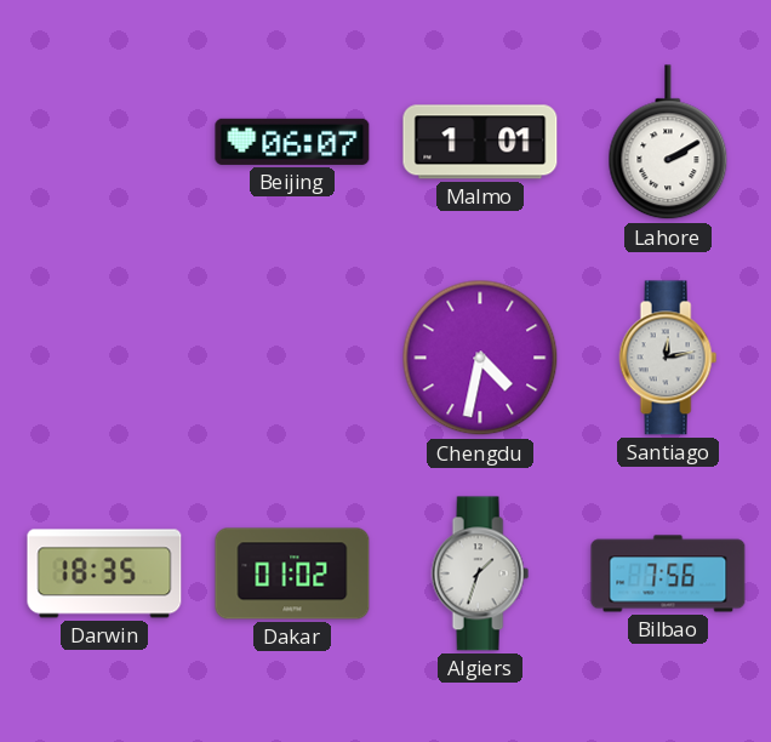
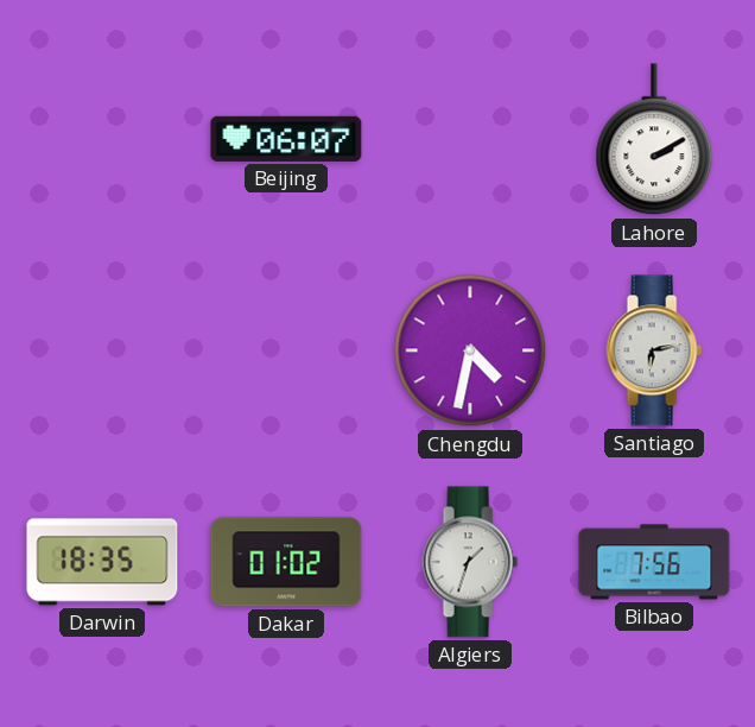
Malmo: 1:01 -> none (480, 142)
Santiago: 12:13 -> 6:13 (654, 350)
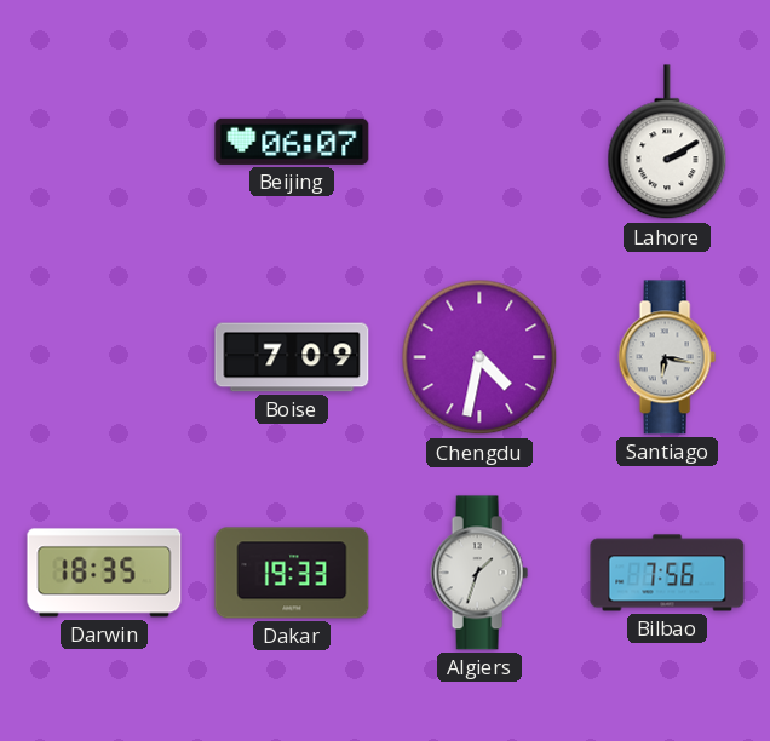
Boise: none -> 7:09 (292, 357)
Santiago: 6:13 -> 6:17 (667, 357)
Dakar: 01:02 -> 19:33 (292, 573)
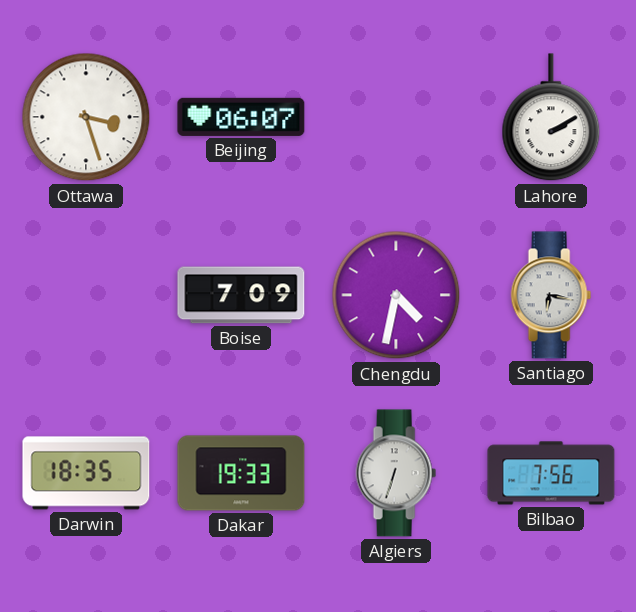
Ottawa: none -> 3:27 (86, 117)
Algiers: 1:33 -> 6:33 (396, 473)
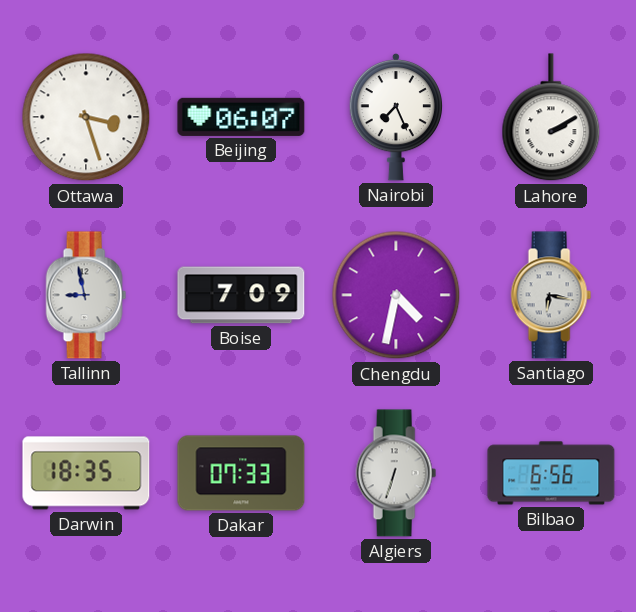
Nairobi: none -> 7:26 (396, 117)
Tallinn: none -> 8:58 (86, 295)
Dakar: 19:33 -> 07:33 (241, 473)
Bilbao: 7:56 -> 6:56 (551, 473)
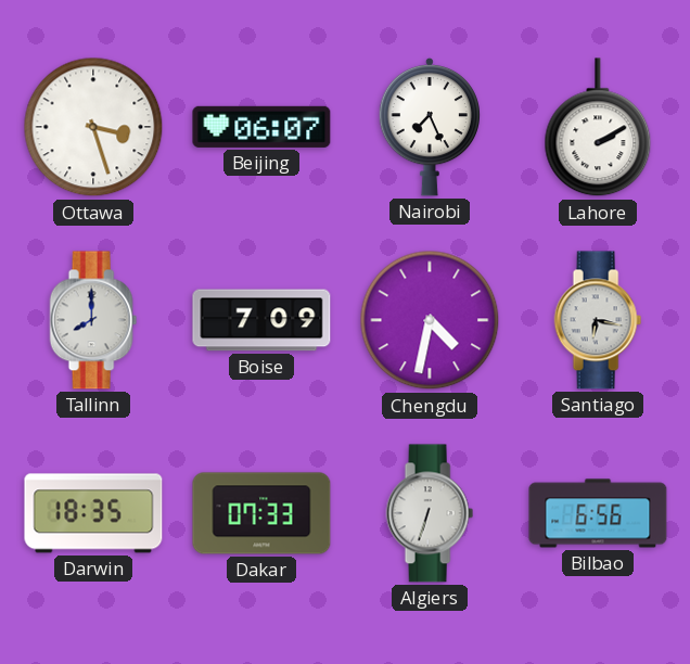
Tallinn: 8:58 -> 8:00 (93, 320)
